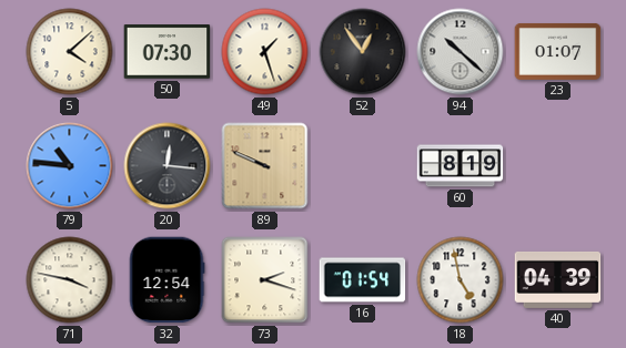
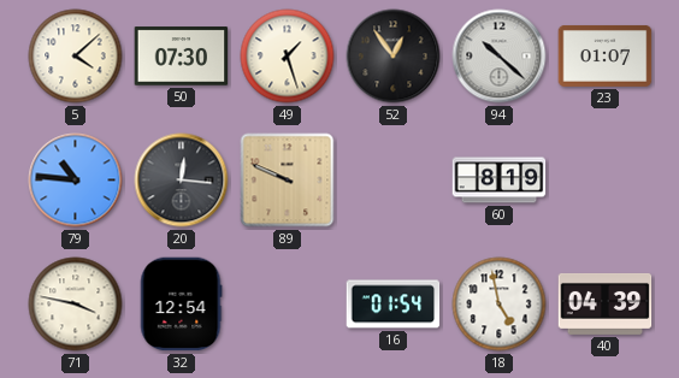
73: 2:18 -> none (265, 280)
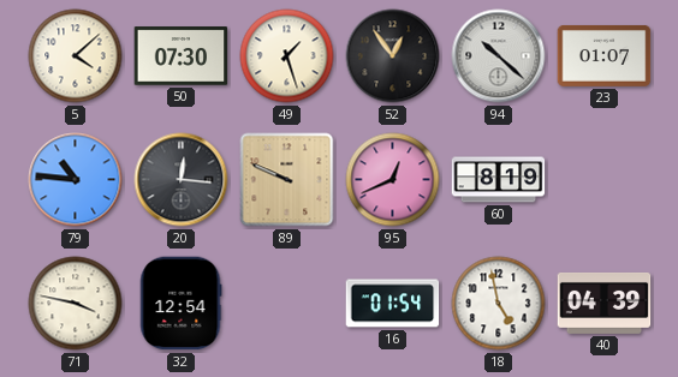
95: none -> 12:41 (393, 180)
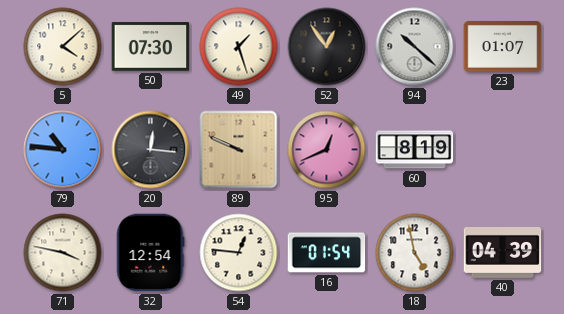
54: none -> 12:46 (239, 253)
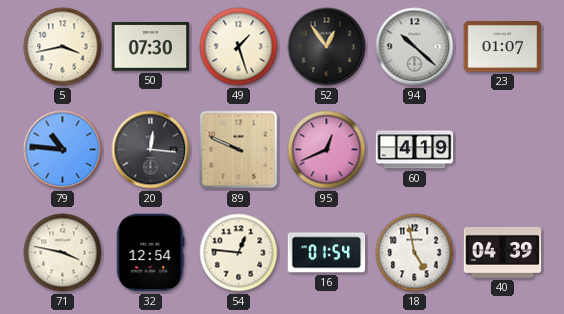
5: 4:08 -> 3:43 (63, 47)
60: 8:19 -> 4:19 (415, 150)
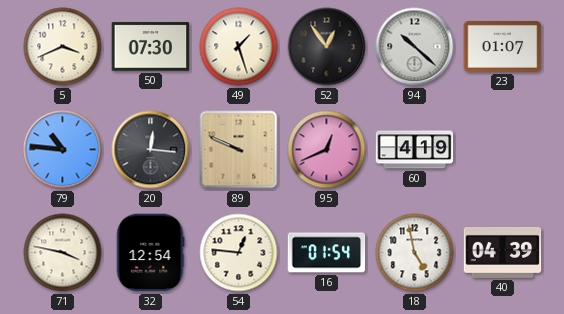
5: 3:43 -> 3:41 (63, 47)
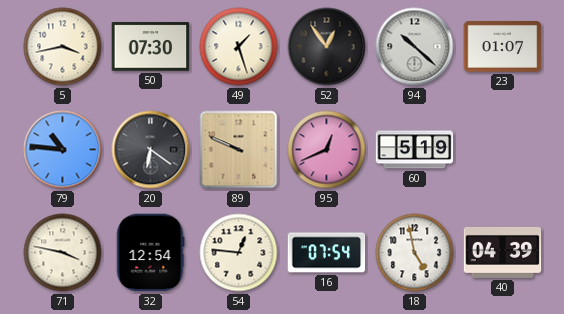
5: 3:41 -> 3:43 (63, 47)
20: 12:16 -> 6:21 (151, 150)
60: 4:19 -> 5:19 (415, 150)
16: 01:54 -> 07:54 (327, 253)
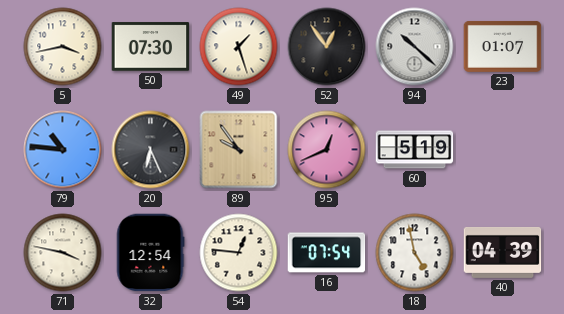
20: 6:21 -> 6:26 (151, 150)
89: 9:49 -> 9:54 (239, 150)
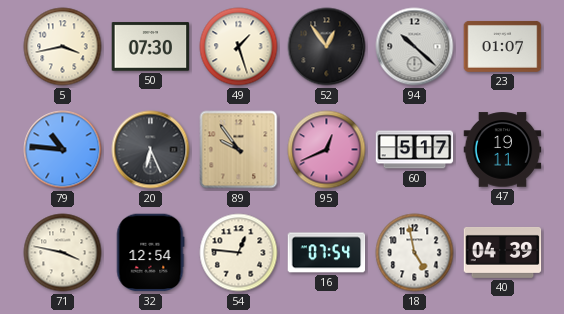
60: 5:19 -> 5:17 (415, 150)
47: none -> 19:11 (503, 150)
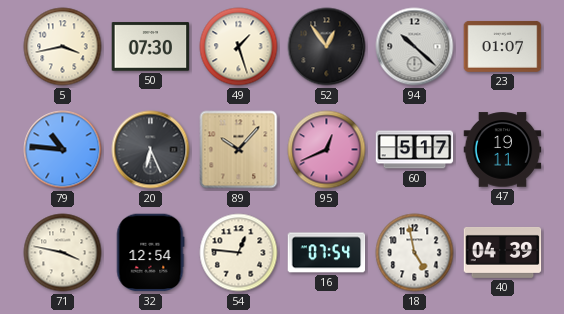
89: 9:54 -> 10:07 (239, 150)
